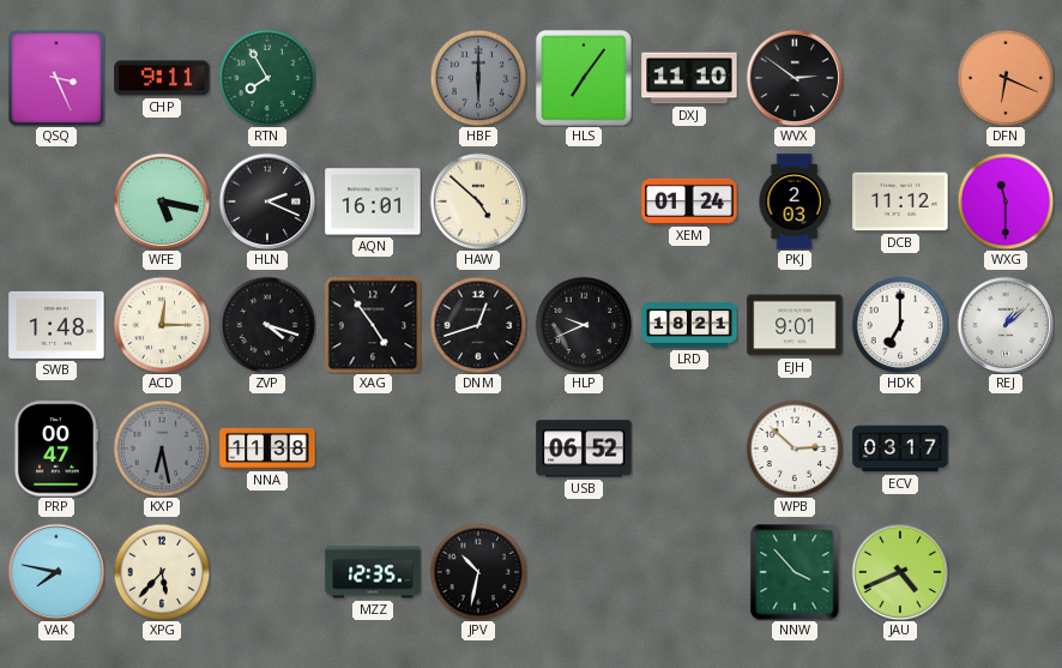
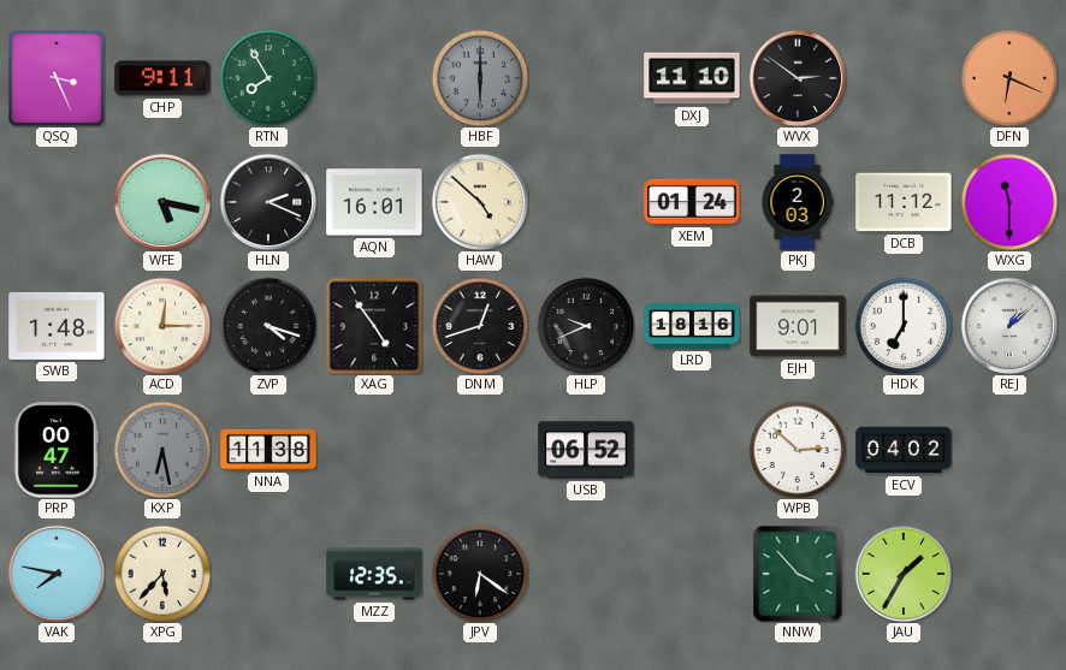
HLS: 7:06 -> none (585, 79)
LRD: 18:21 -> 18:16 (692, 326)
ECV: 03:17 -> 04:02 (904, 450)
JPV: 10:32 -> 6:21 (480, 574)
JAU: 4:41 -> 1:35 (904, 574)
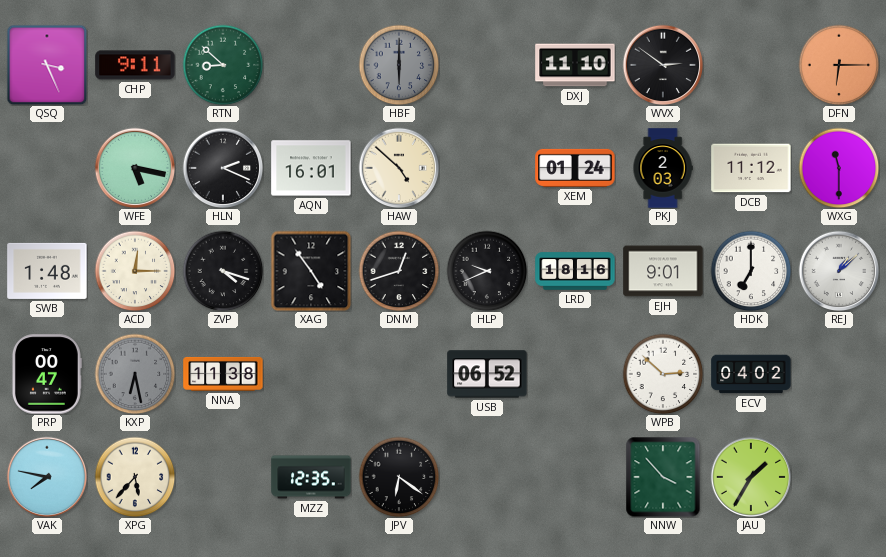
RTN: 7:55 -> 8:52 (223, 65)
DFN: 6:19 -> 6:15 (839, 65)
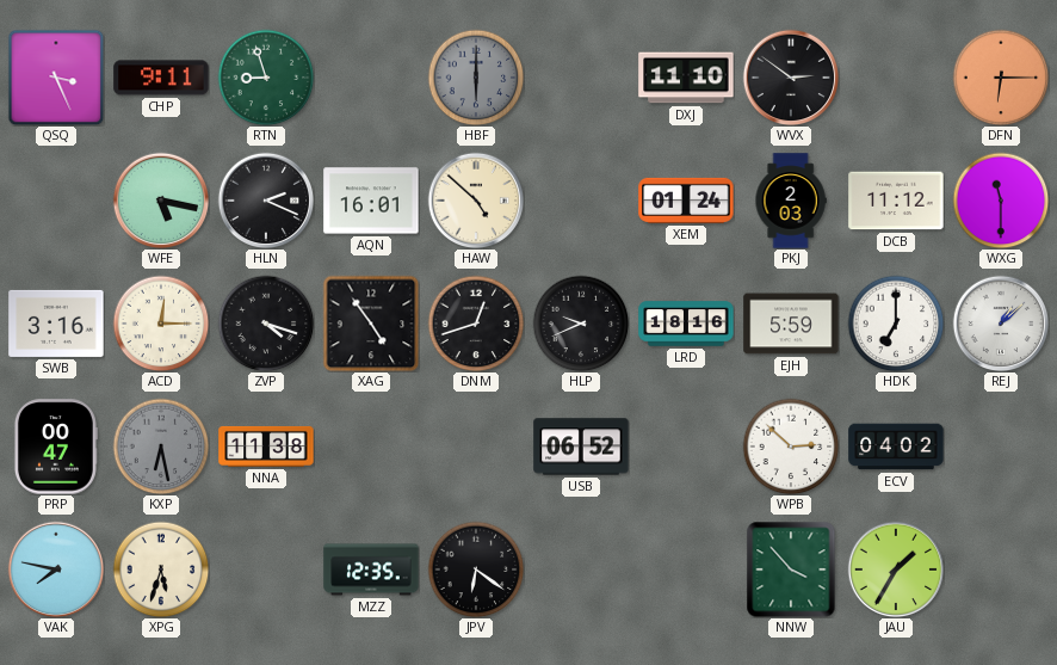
RTN: 8:52 -> 8:57 (266, 78)
SWB: 1:48 -> 3:16 (56, 324)
EJH: 9:01 -> 5:59 (791, 324)
XPG: 5:37 -> 5:33 (161, 569)
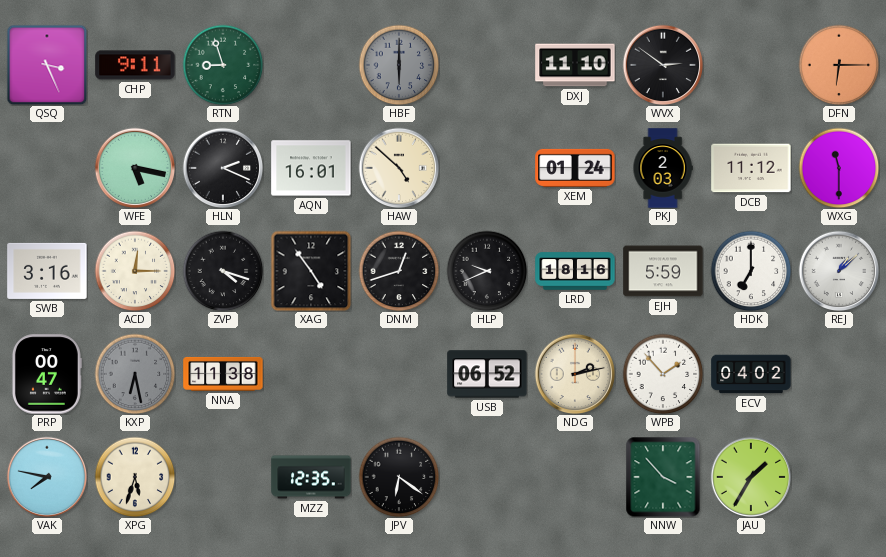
NDG: none -> 2:13 (575, 374)
WPB: 2:52 -> 1:53 (663, 374)
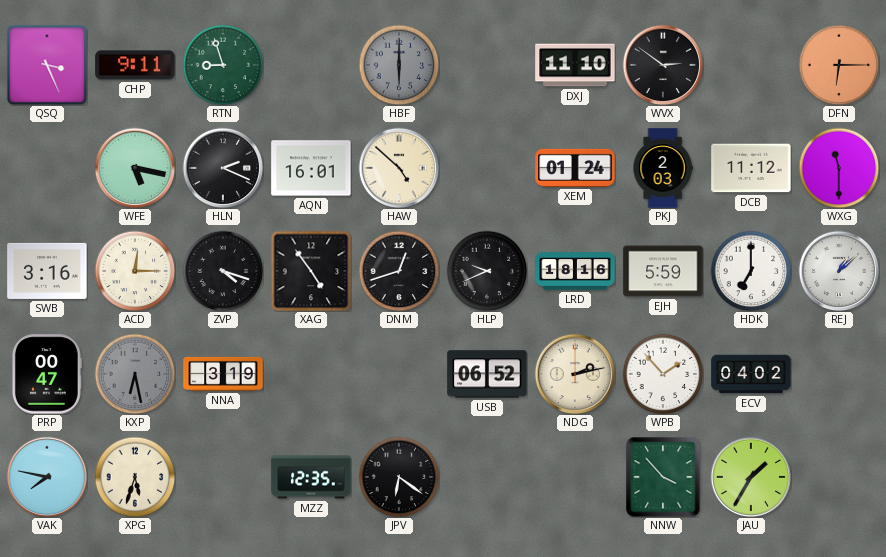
NNA: 11:38 -> 3:19 (223, 374)
